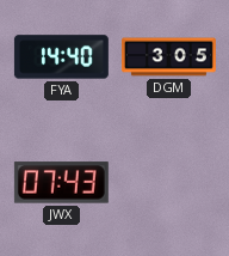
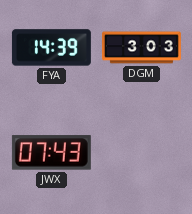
FYA: 14:40 -> 14:39 (51, 48)
DGM: 3:05 -> 3:03 (141, 48)
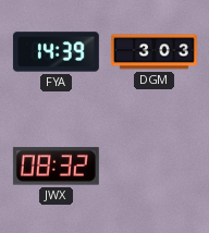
JWX: 07:43 -> 08:32 (56, 167)
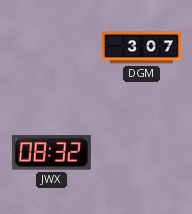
FYA: 14:39 -> none (56, 52)
DGM: 3:03 -> 3:07 (141, 48)
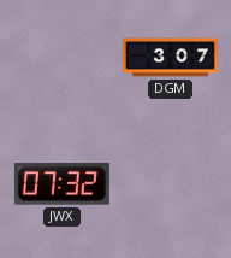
JWX: 08:32 -> 07:32 (61, 184)
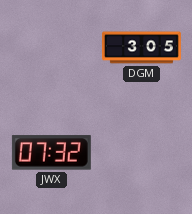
DGM: 3:07 -> 3:05 (141, 48)
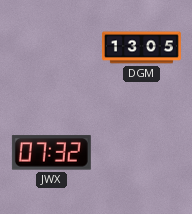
DGM: 3:05 -> 13:05 (141, 48)
